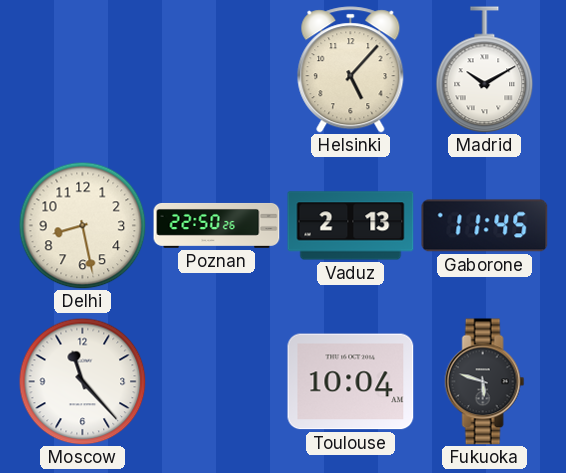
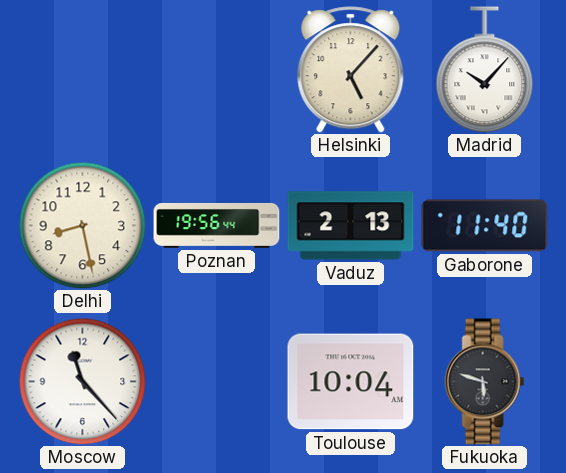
Madrid: 10:10 -> 10:07 (485, 70)
Poznan: 22:50 -> 19:56 (217, 225)
Gaborone: 11:45 -> 11:40 (485, 226)
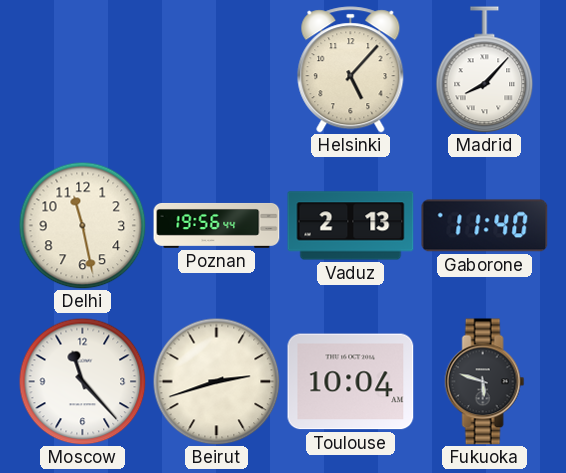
Madrid: 10:07 -> 8:07 (485, 70)
Delhi: 8:28 -> 11:28 (82, 225)
Beirut: none -> 2:42 (216, 381)
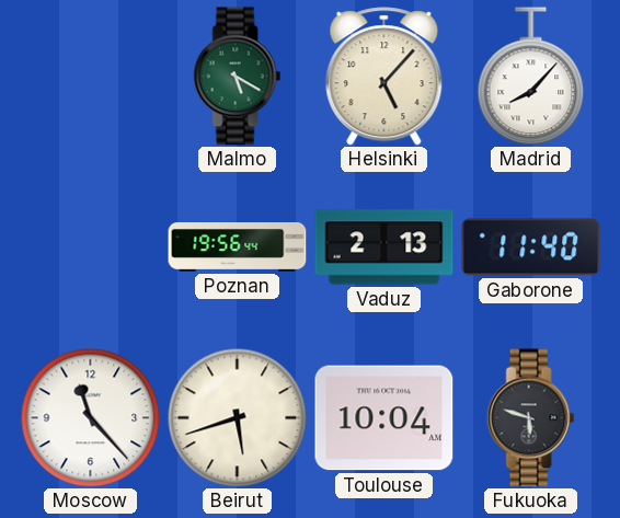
Malmo: none -> 5:20 (238, 77)
Delhi: 11:28 -> none (82, 225)
Beirut: 2:42 -> 5:42 (237, 417)
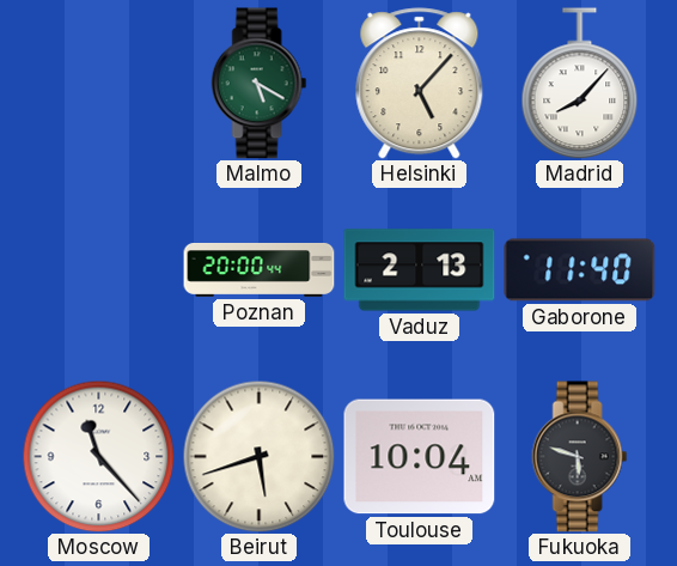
Poznan: 19:56 -> 20:00 (260, 269)
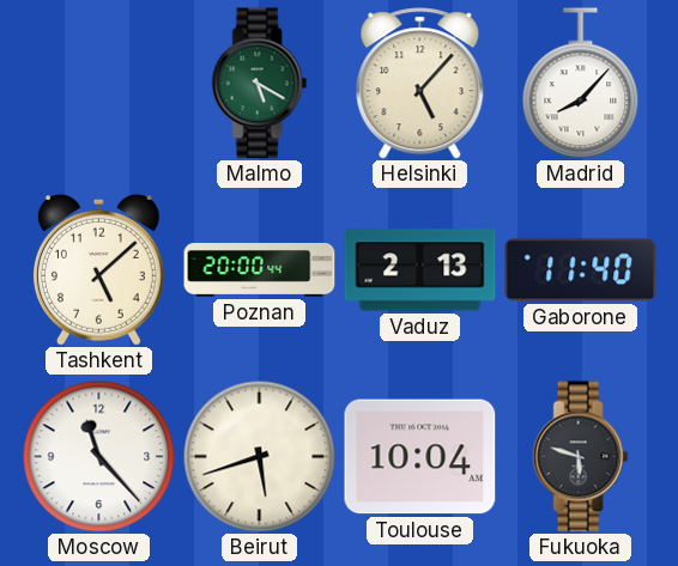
Tashkent: none -> 5:08 (98, 270)
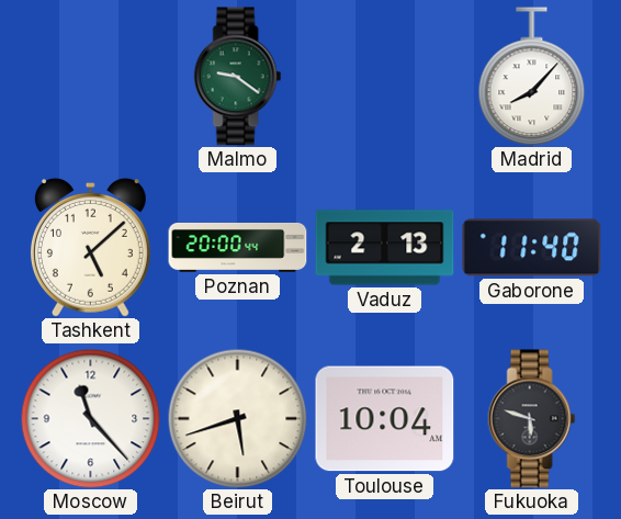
Malmo: 5:20 -> 9:21 (238, 77)
Helsinki: 5:07 -> none (420, 84)
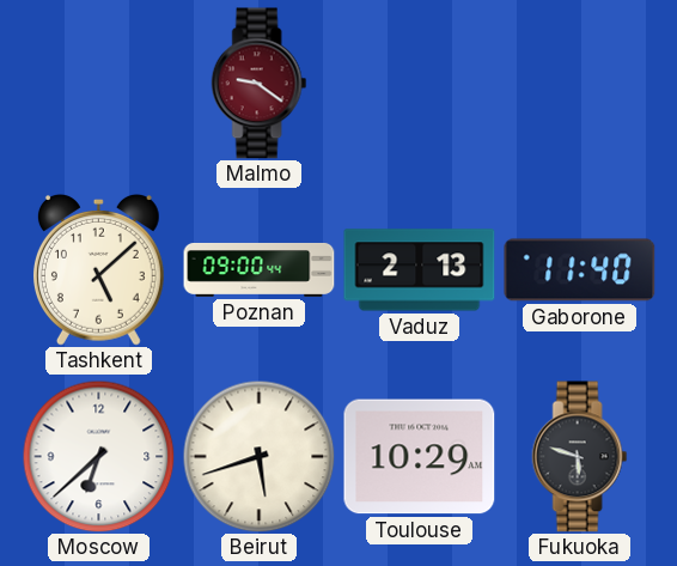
Malmo dial: green -> burgundy (260, 84)
Madrid: 8:07 -> none (532, 77)
Poznan: 20:00 -> 09:00 (260, 269)
Moscow: 11:23 -> 6:38 (98, 456)
Toulouse: 10:04 -> 10:29 (420, 457)
